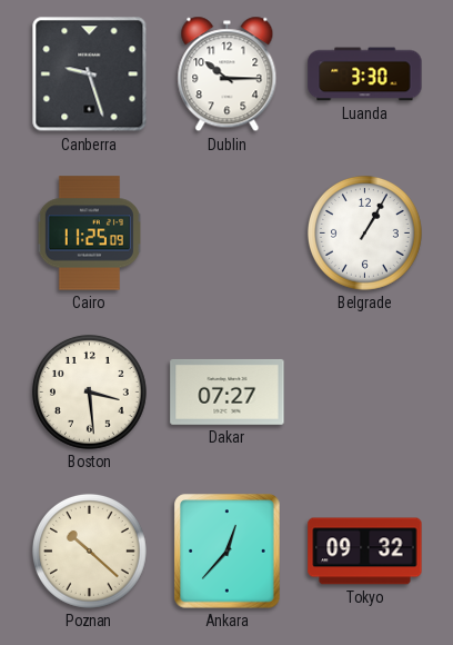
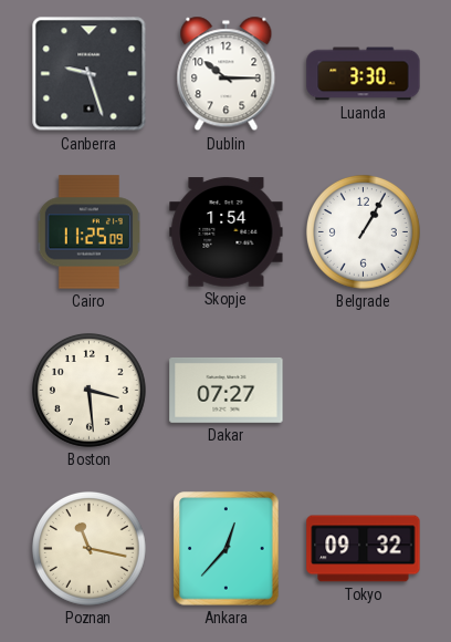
Skopje: none -> 1:54 (227, 232)
Poznan: 10:22 -> 11:17 (88, 548)
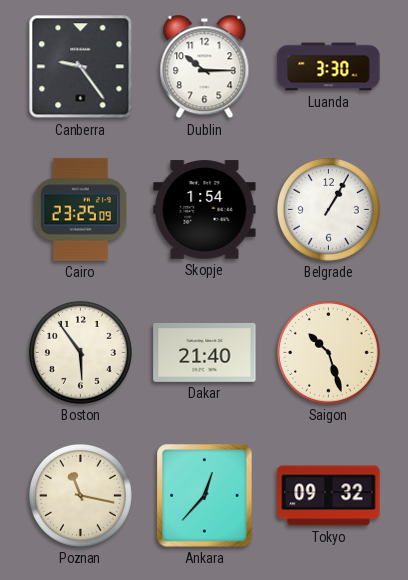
Canberra: 9:27 -> 9:24 (81, 67)
Cairo: 11:25 -> 23:25 (80, 210)
Boston: 3:29 -> 5:54 (80, 352)
Dakar: 07:27 -> 21:40 (205, 352)
Saigon: none -> 10:27 (328, 352)
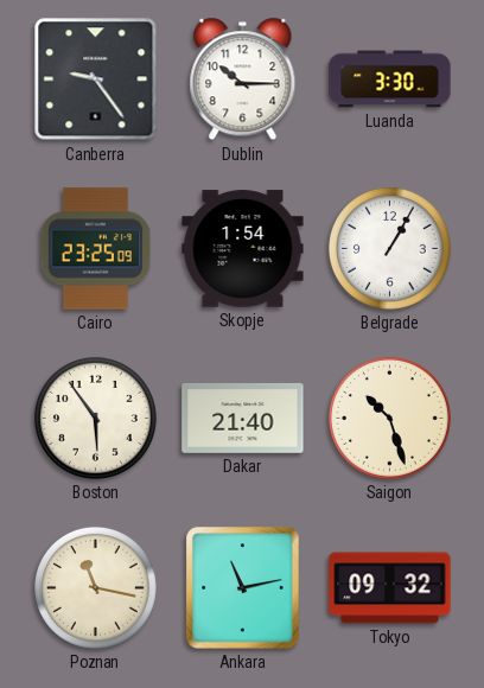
Ankara: 12:37 -> 11:13 (243, 588)
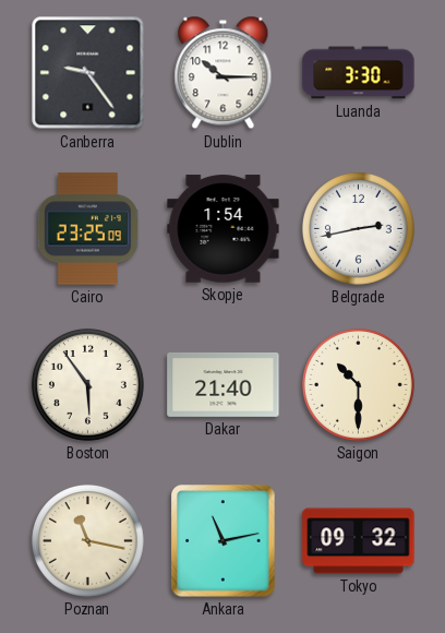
Belgrade: 1:05 -> 2:43 (358, 228)
Saigon: 10:27 -> 10:30 (358, 384)
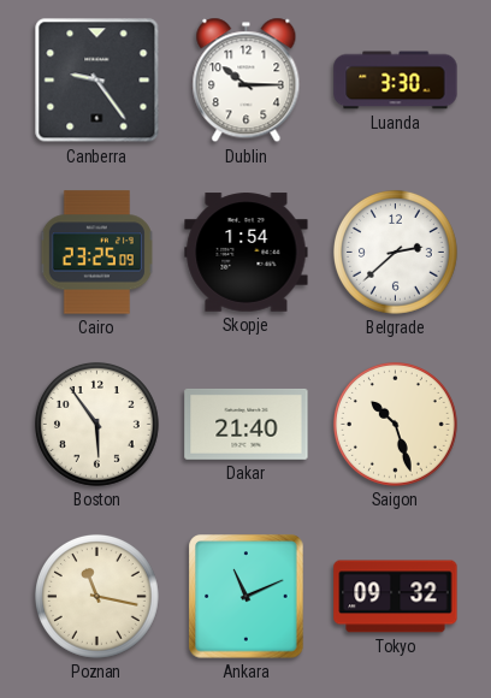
Belgrade: 2:43 -> 2:38 (395, 252)
Saigon: 10:30 -> 10:27 (395, 424)
Ankara: 11:13 -> 11:11 (247, 597)
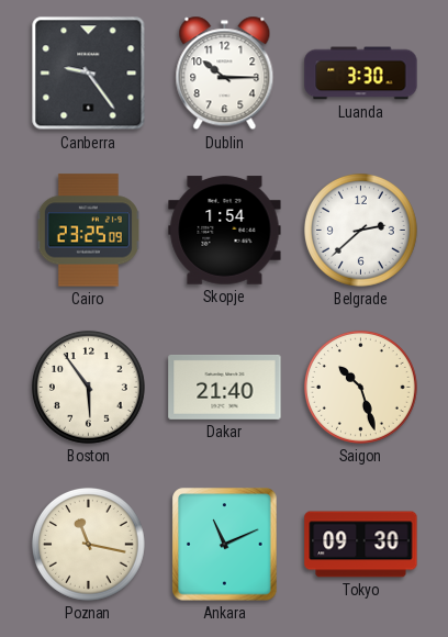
Tokyo: 09:32 -> 09:30 (361, 545)
